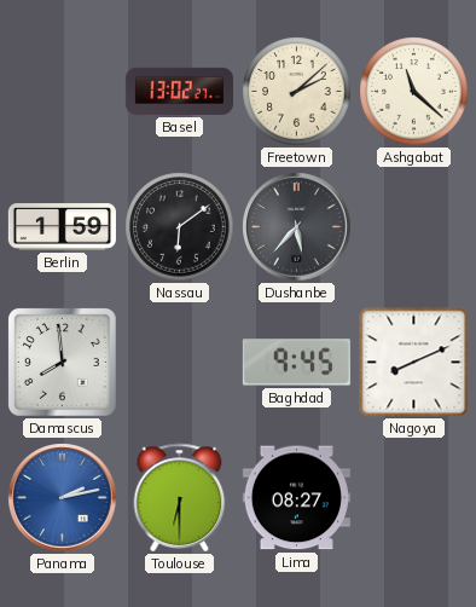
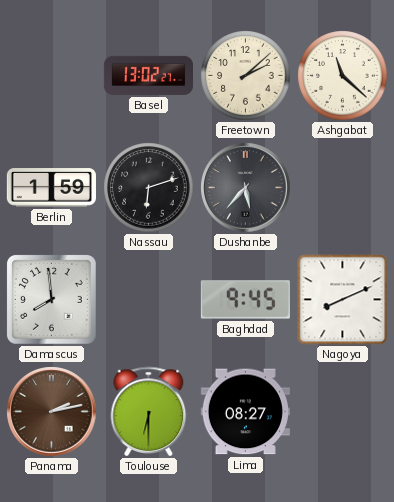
Nassau: 6:09 -> 6:12 (149, 188)
Panama dial: blue -> brown (52, 412)
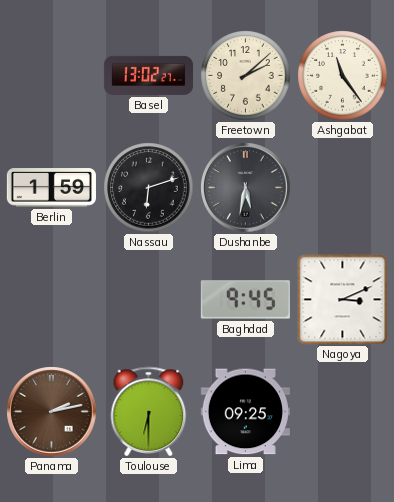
Ashgabat: 11:22 -> 11:24 (343, 76)
Dushanbe: 5:37 -> 5:32 (246, 188)
Damascus: 7:59 -> none (52, 300)
Nagoya: 8:11 -> 3:11 (343, 300)
Lima: 08:27 -> 09:25 (245, 412)
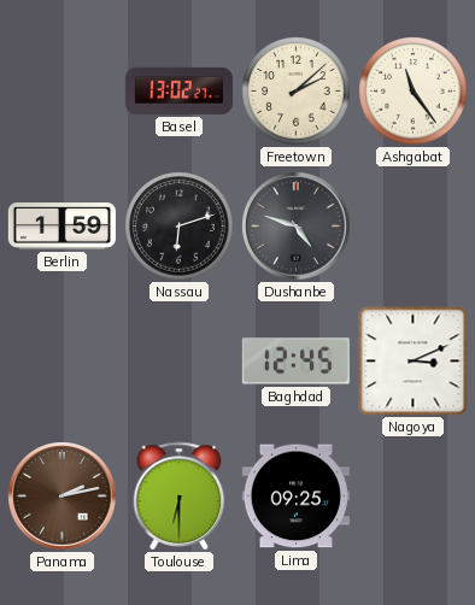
Dushanbe: 5:32 -> 4:48 (297, 227)
Baghdad: 9:45 -> 12:45 (295, 362)
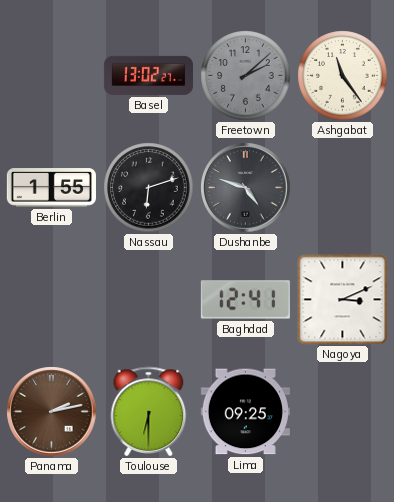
Freetown dial: cream -> grey (246, 76)
Berlin: 1:59 -> 1:55 (51, 188)
Baghdad: 12:45 -> 12:41 (245, 300)
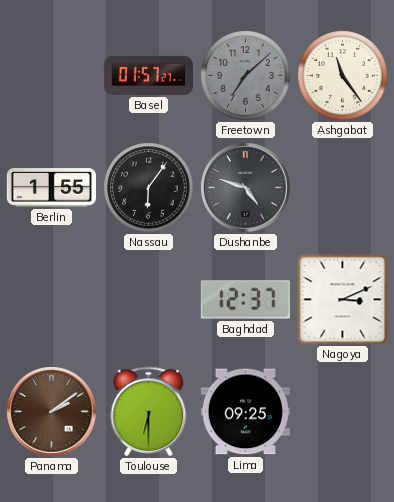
Basel: 13:02 -> 01:57 (148, 75)
Freetown: 2:08 -> 7:08 (246, 76)
Nassau: 6:12 -> 6:06 (149, 188)
Baghdad: 12:41 -> 12:37 (245, 300)
Panama: 2:13 -> 2:09 (52, 412)
